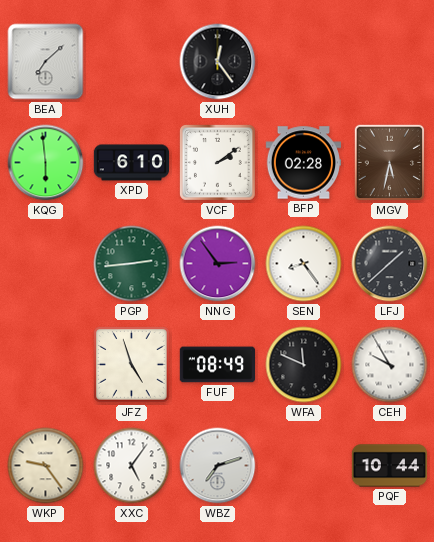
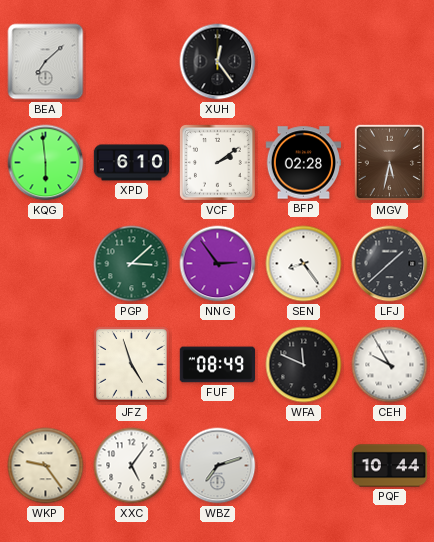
PGP: 2:44 -> 3:08 (132, 264)
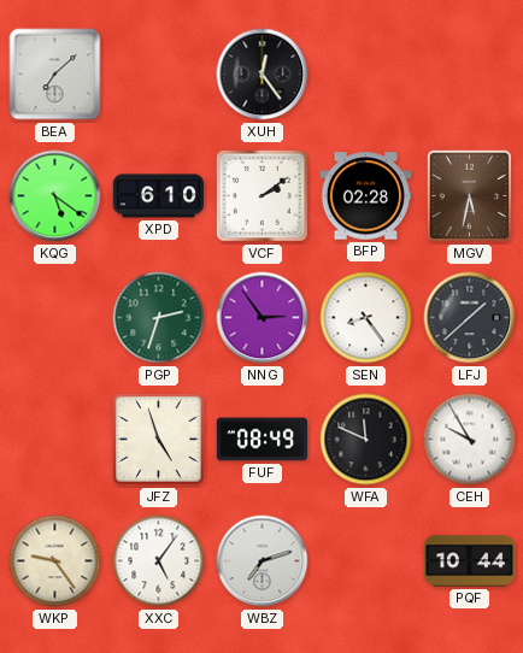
KQG: 5:59 -> 5:21 (55, 196)
PGP: 3:08 -> 2:33 (159, 318)
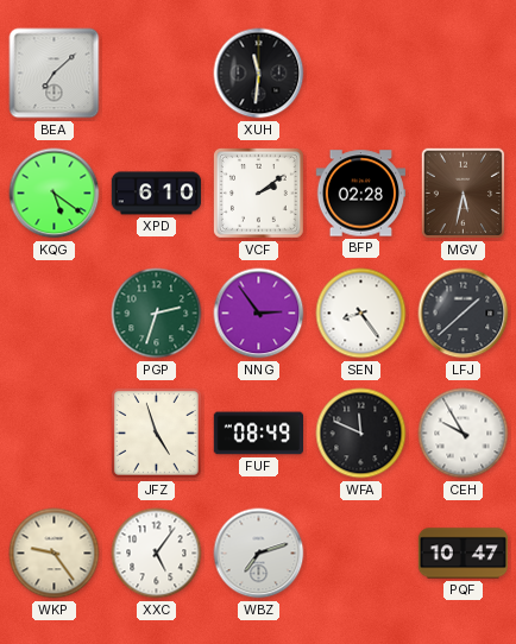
XUH: 12:24 -> 11:31 (259, 74)
PQF: 10:44 -> 10:47 (464, 554)
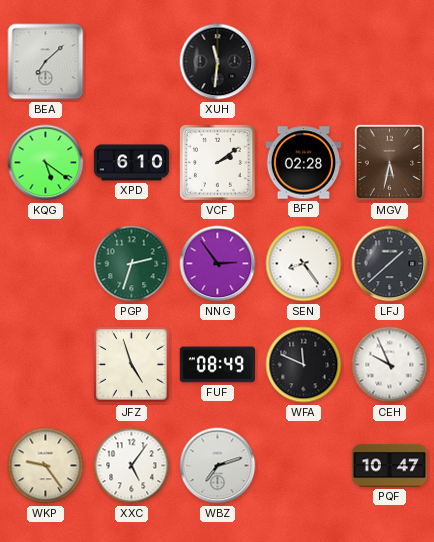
CEH: 9:55 -> 9:56 (390, 365)
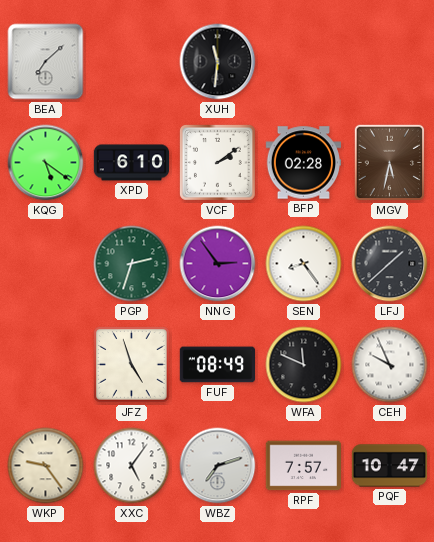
RPF: none -> 7:57 (303, 466)
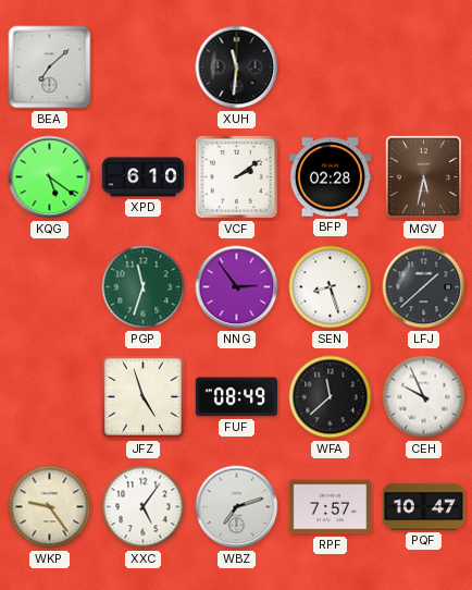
PGP: 2:33 -> 11:33 (144, 287)
SEN: 8:24 -> 8:27 (331, 287)
WFA: 11:49 -> 11:38 (331, 397)
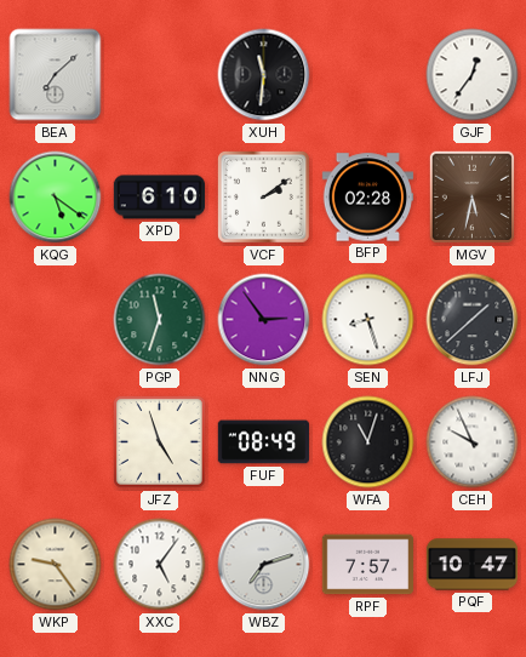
GJF: none -> 12:36 (473, 75)
WFA: 11:38 -> 11:03 (368, 442)
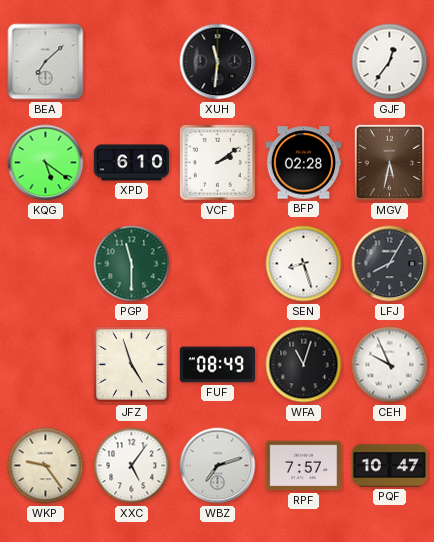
PGP: 11:33 -> 11:30 (132, 264)
NNG: 2:54 -> none (264, 320)
LFJ: 1:38 -> 8:05 (390, 264)
